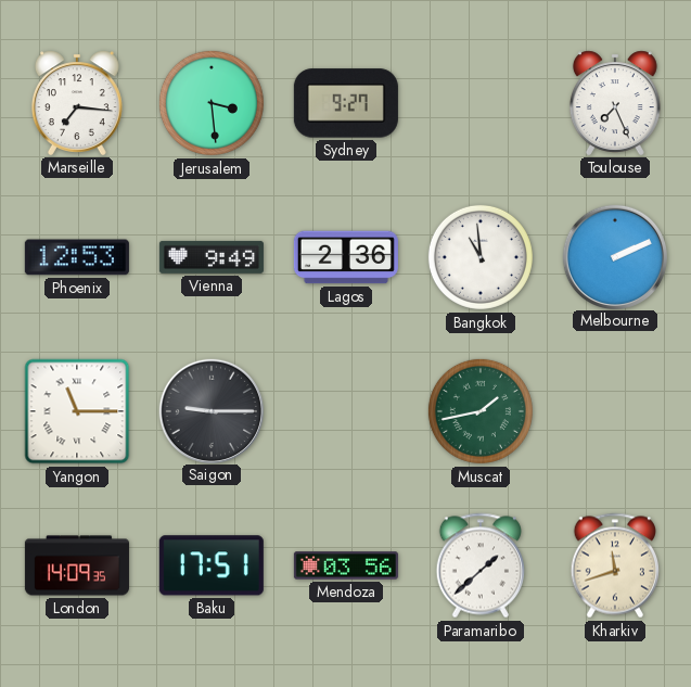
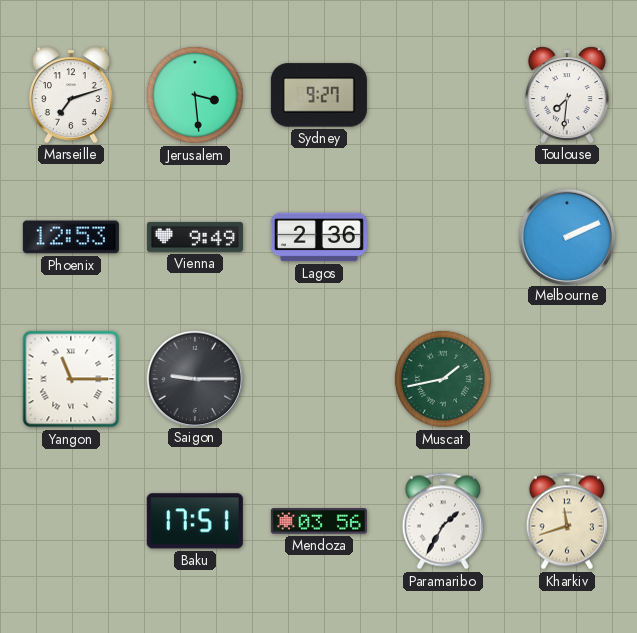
Marseille: 7:16 -> 7:12 (71, 95)
Toulouse: 7:26 -> 7:31 (567, 95)
Bangkok: 10:59 -> none (481, 257)
London: 14:09 -> none (77, 565)
Paramaribo: 1:38 -> 1:35 (442, 521)
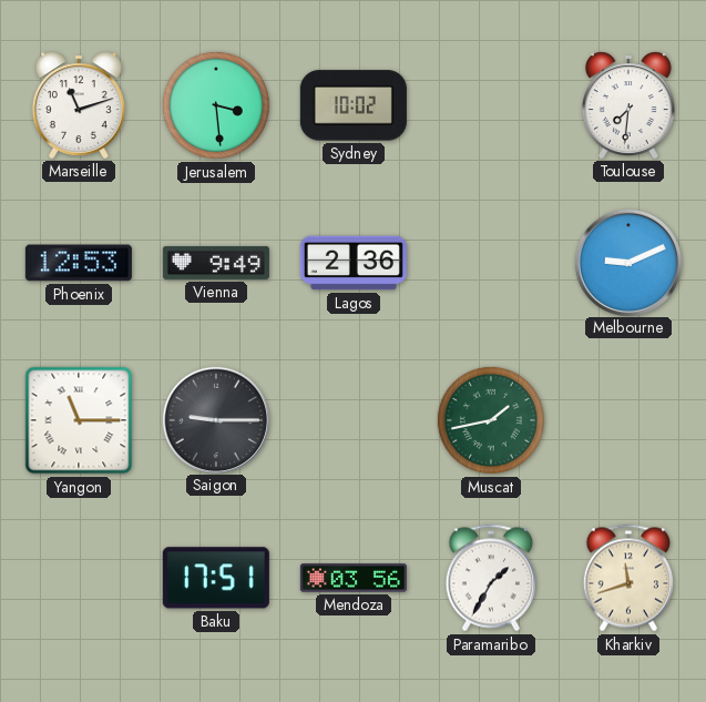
Marseille: 7:12 -> 11:12 (79, 105)
Sydney: 9:27 -> 10:02 (354, 105)
Melbourne: 2:11 -> 9:11 (627, 262)
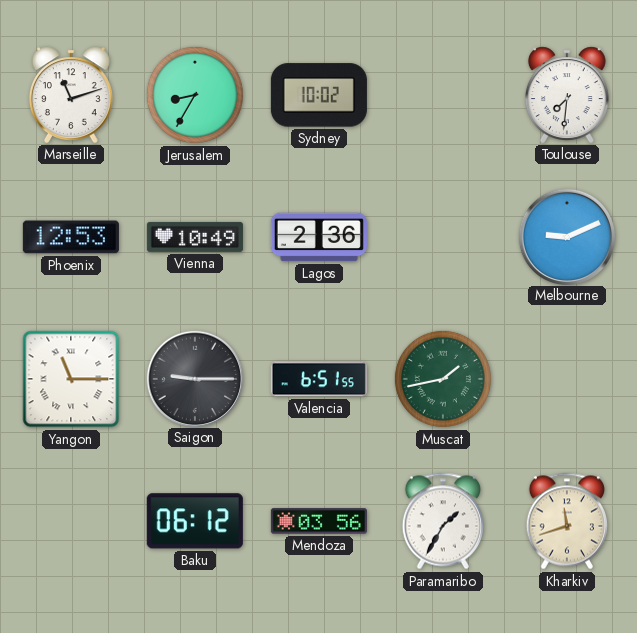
Jerusalem: 3:29 -> 8:35 (195, 95)
Vienna: 9:49 -> 10:49 (195, 237)
Valencia: none -> 6:51 (319, 379)
Baku: 17:51 -> 06:12 (195, 521)
